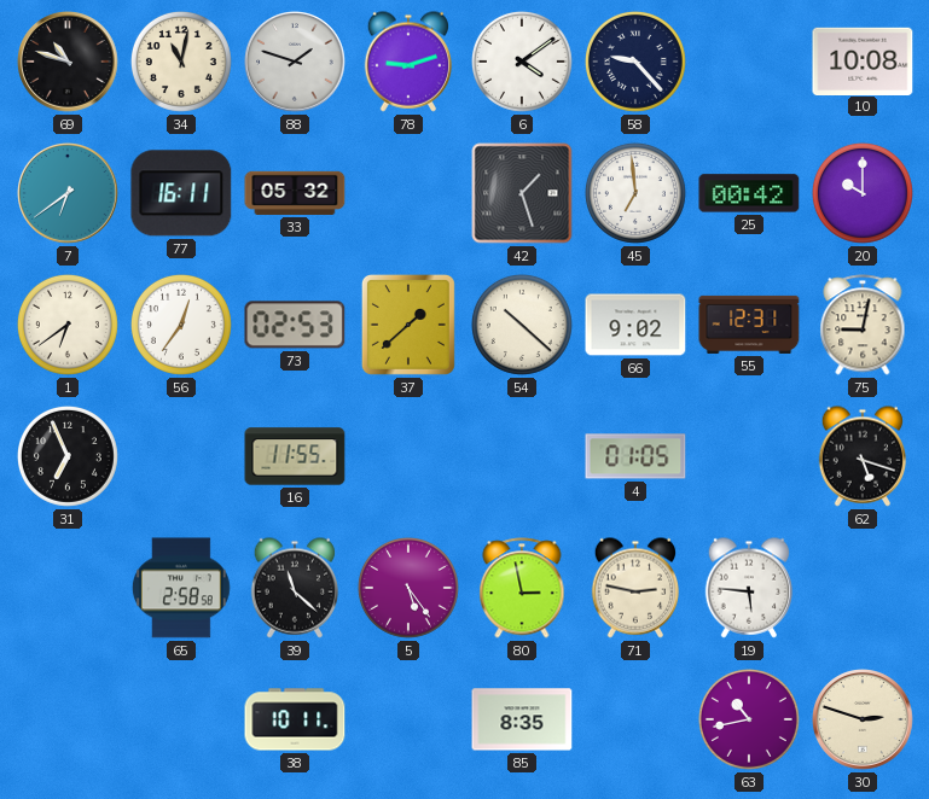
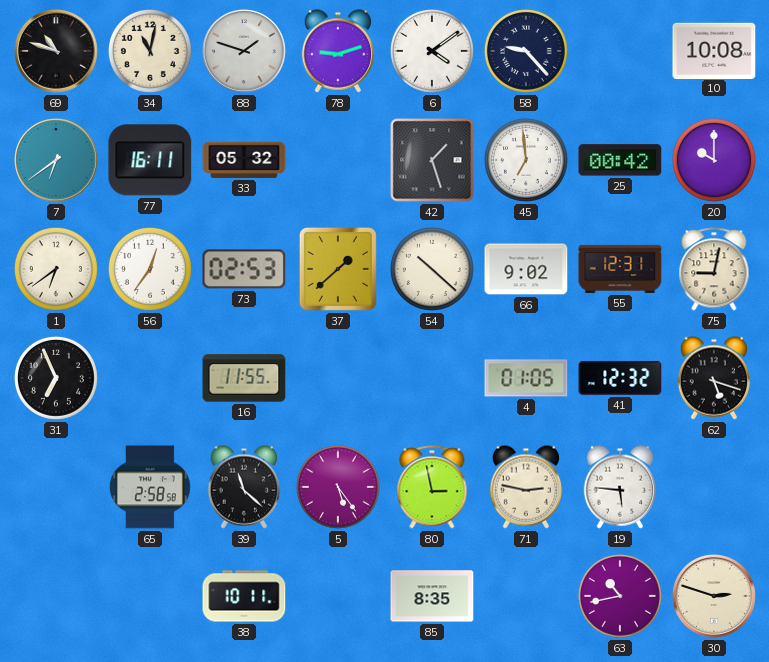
41: none -> 12:32 (620, 378)
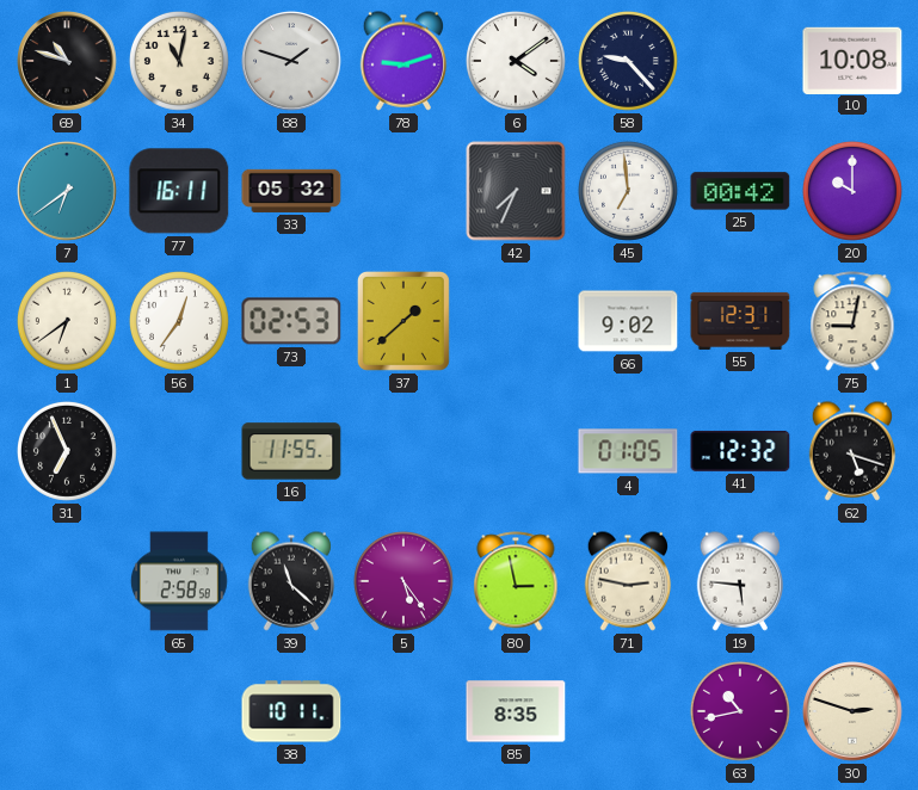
42: 1:27 -> 7:34 (516, 191)
54: 10:22 -> none (432, 269)
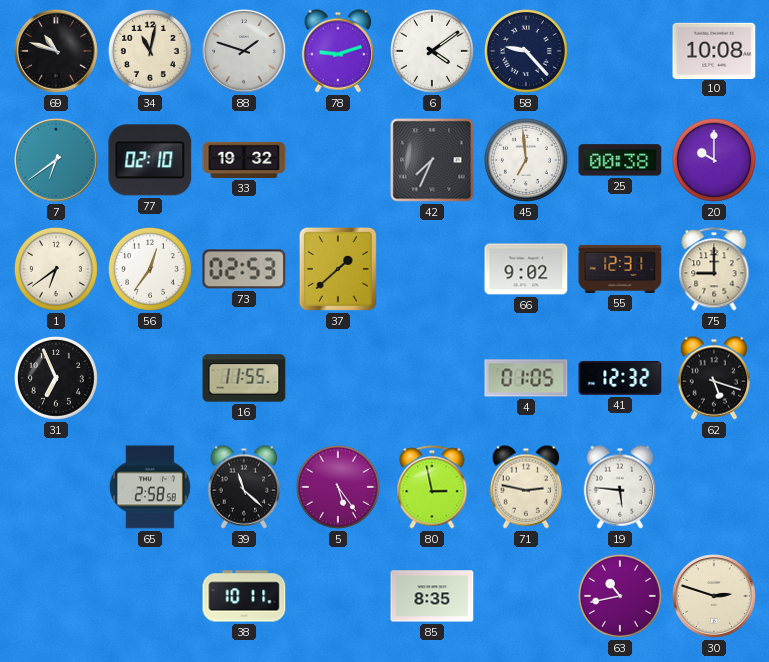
77: 16:11 -> 02:10 (150, 160)
33: 05:32 -> 19:32 (244, 160)
25: 00:42 -> 00:38 (620, 160)
75: 9:02 -> 9:00 (714, 269)
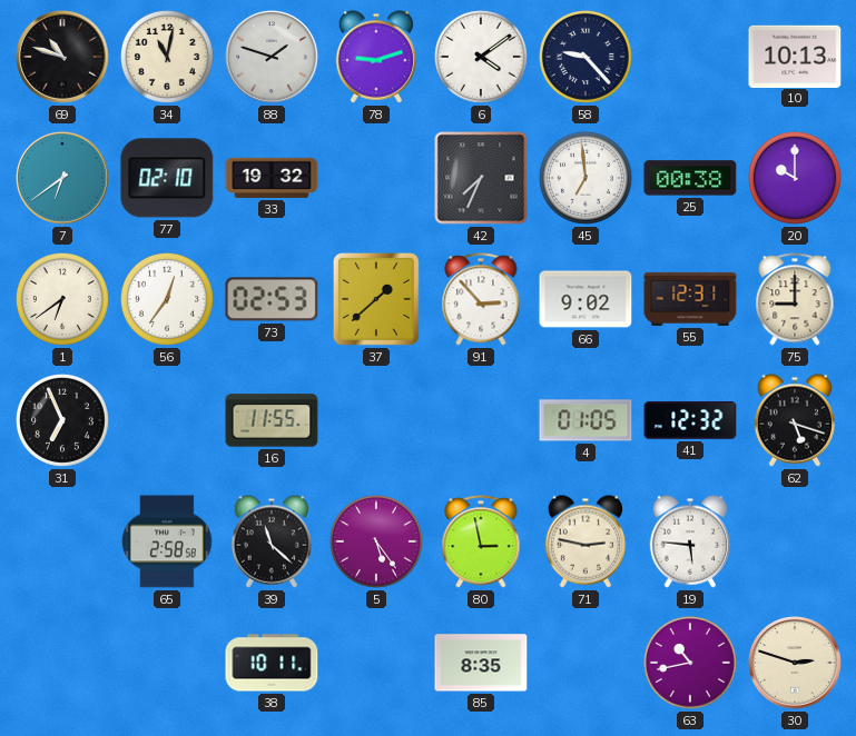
10: 10:08 -> 10:13 (795, 56)
91: none -> 2:53 (481, 299)
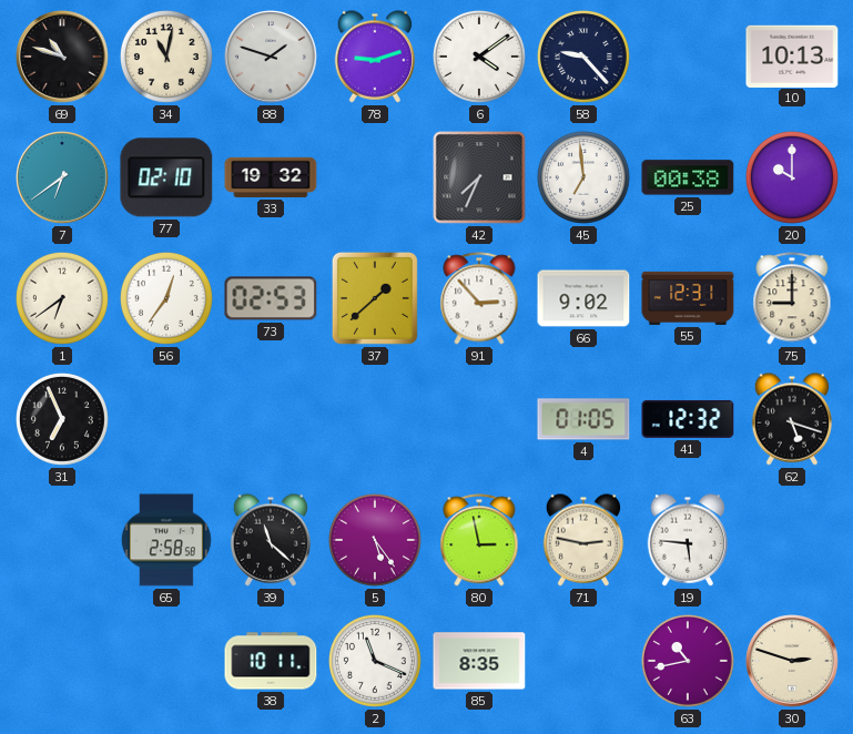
16: 11:55 -> none (272, 420)
2: none -> 11:19 (375, 661)
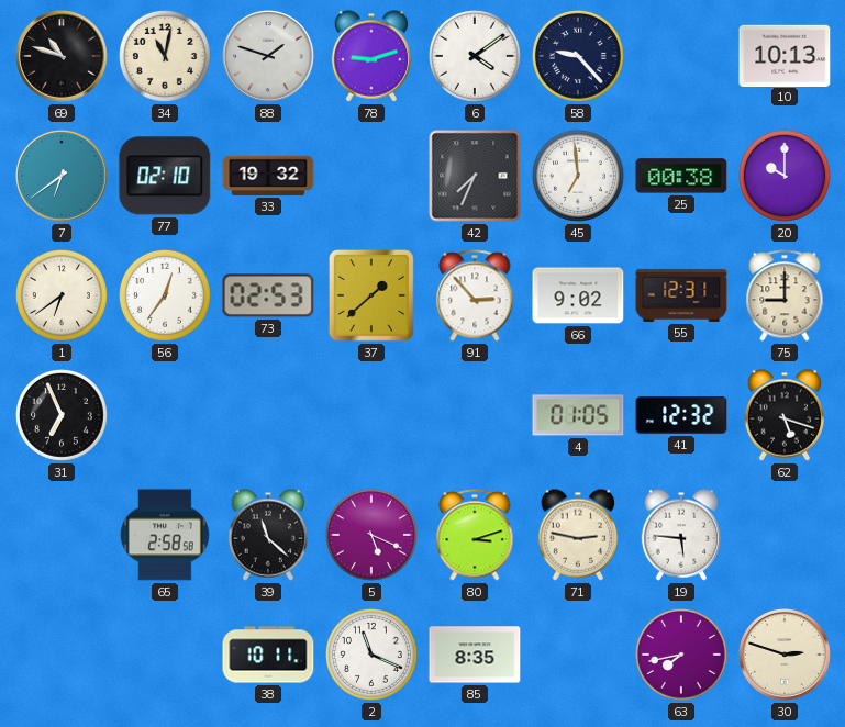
5: 5:24 -> 5:19 (371, 535)
80: 2:58 -> 3:12 (475, 535)
63: 10:43 -> 7:43 (681, 655)
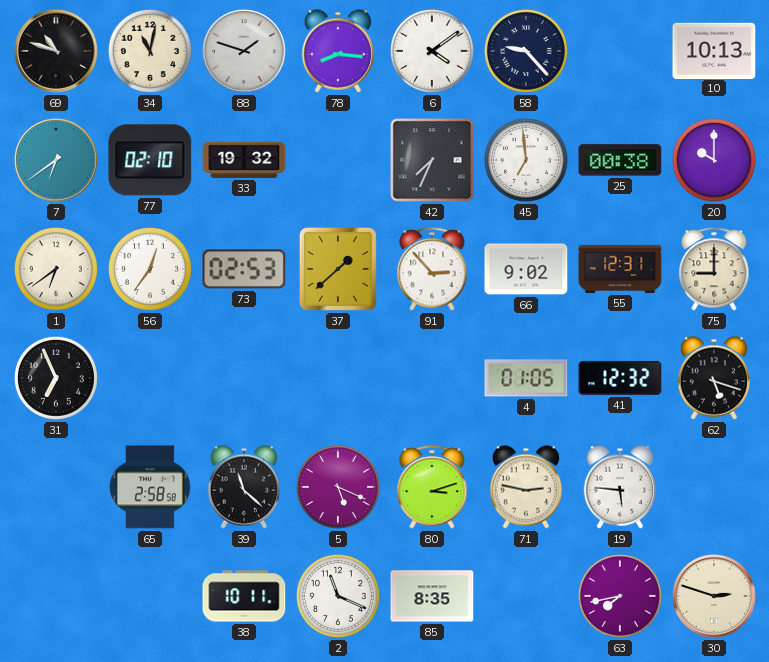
78: 9:12 -> 8:16 (338, 51)
